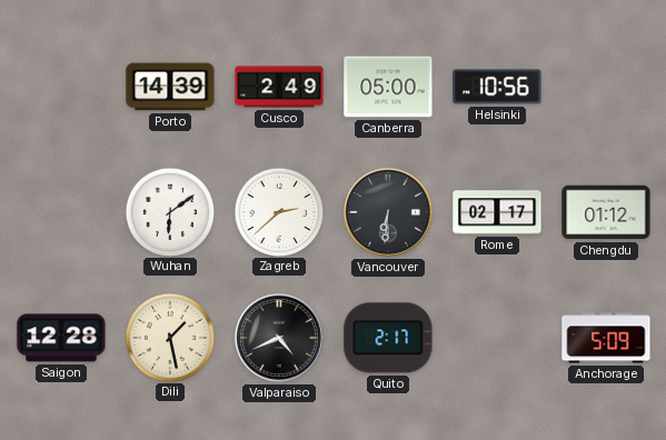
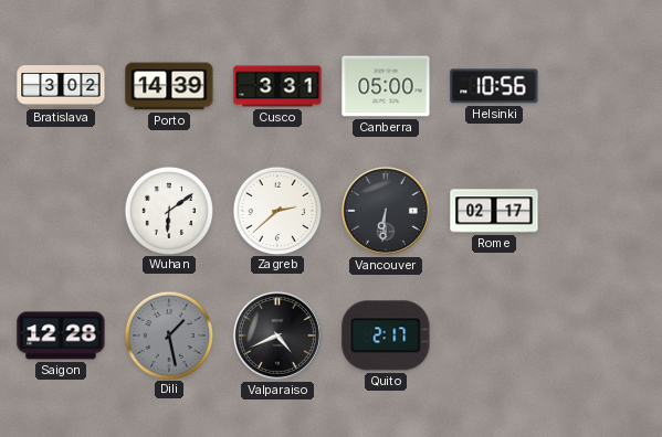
Bratislava: none -> 3:02 (61, 86)
Cusco: 2:49 -> 3:31 (277, 86)
Chengdu: 01:12 -> none (606, 212)
Dili dial: cream -> grey (168, 334)
Anchorage: 5:09 -> none (606, 338)
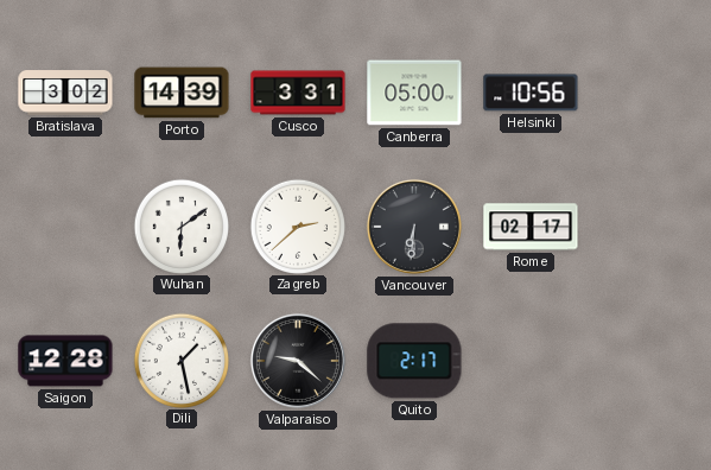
Dili dial: grey -> white (180, 360)
Valparaiso: 4:41 -> 9:22 (298, 361)
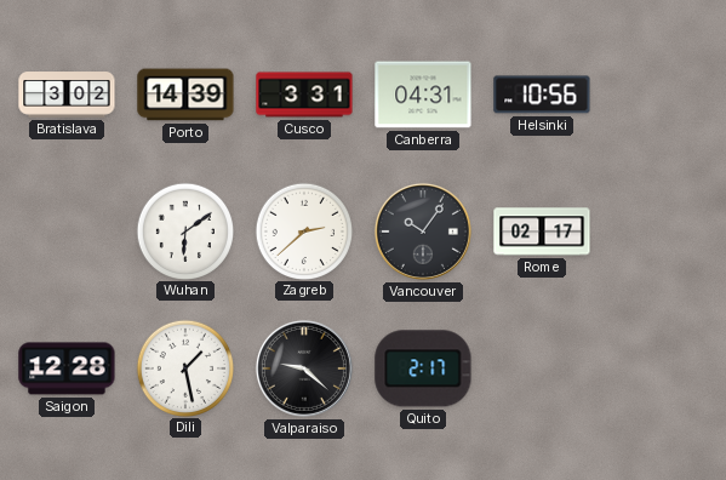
Canberra: 05:00 -> 04:31 (423, 95)
Vancouver: 6:31 -> 10:06 (423, 232)
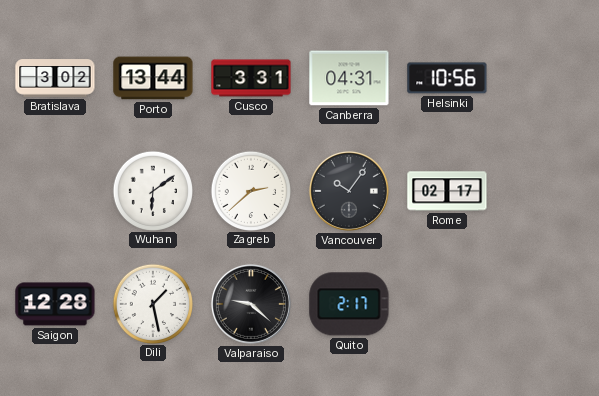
Porto: 14:39 -> 13:44 (153, 78)
